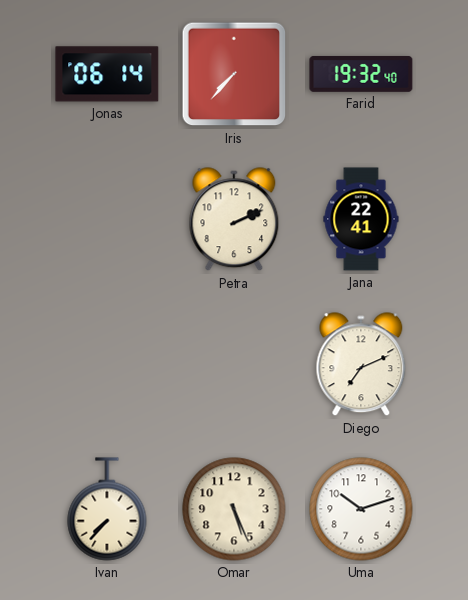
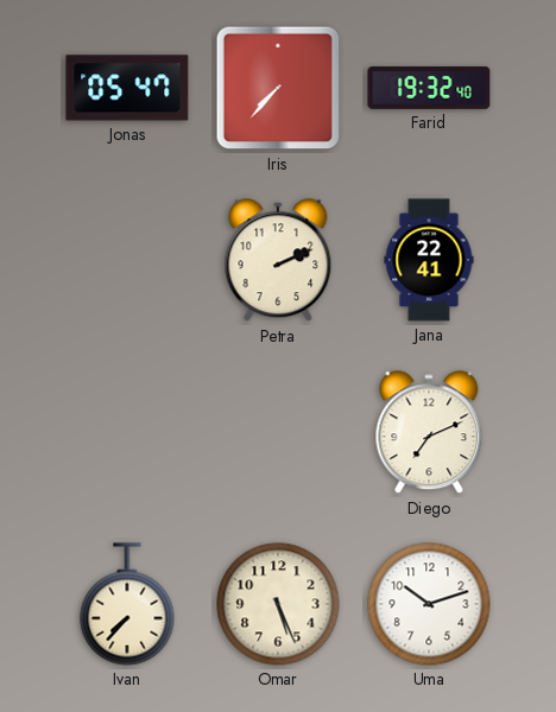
Jonas: 06:14 -> 05:47 (127, 88)
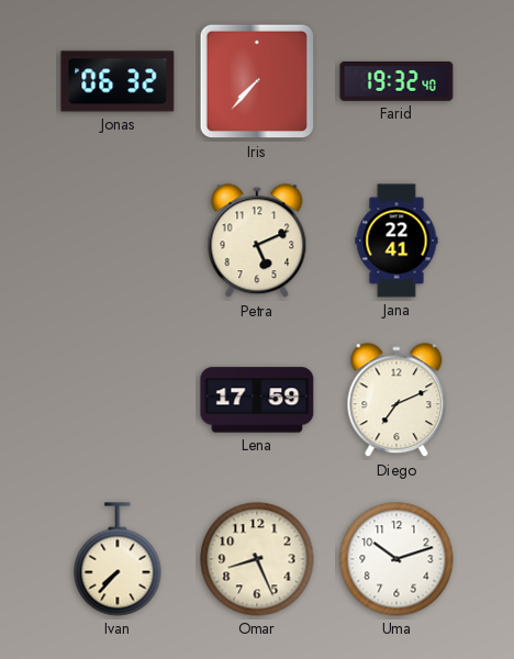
Jonas: 05:47 -> 06:32 (118, 81)
Petra: 2:11 -> 5:11 (257, 242)
Lena: none -> 17:59 (257, 400)
Omar: 5:26 -> 8:26 (257, 559)
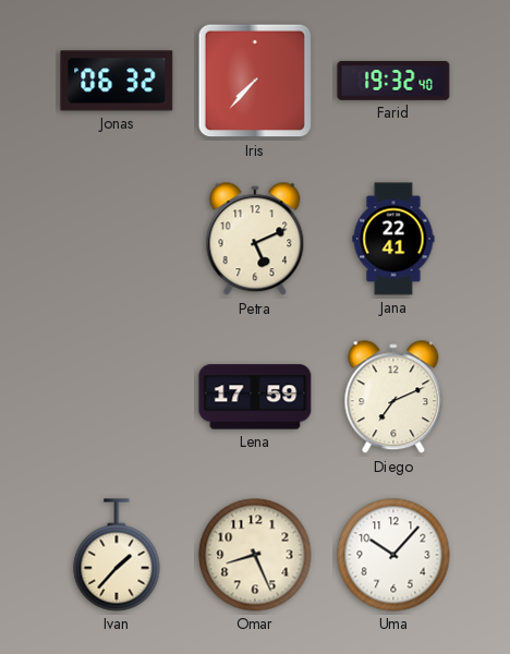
Ivan: 7:37 -> 1:37 (117, 555)
Uma: 10:12 -> 10:07 (393, 555)
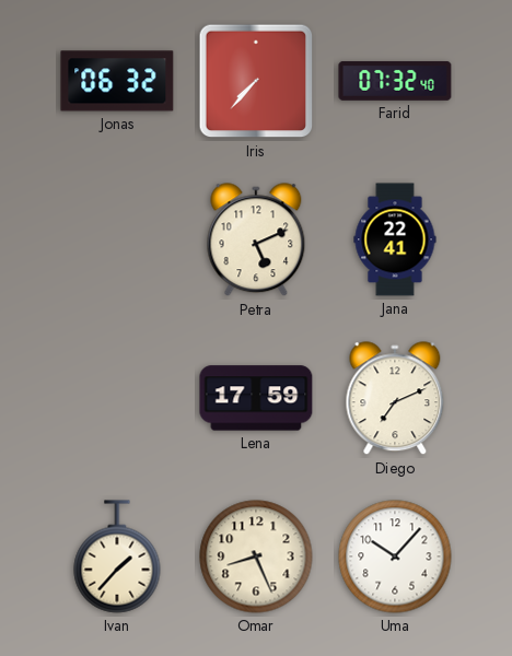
Farid: 19:32 -> 07:32 (395, 81)
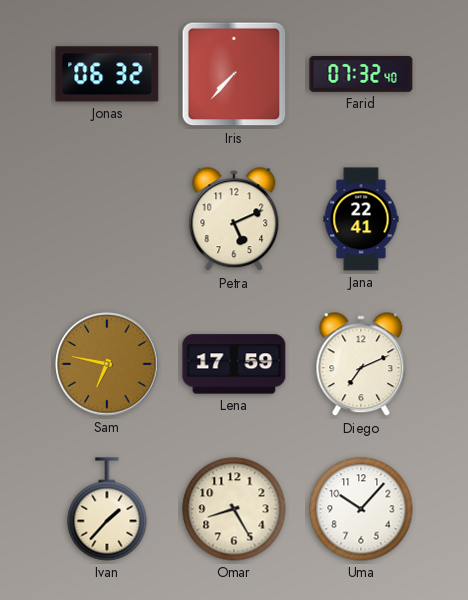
Sam: none -> 6:47 (107, 364)
Omar: 8:26 -> 8:25 (234, 509)
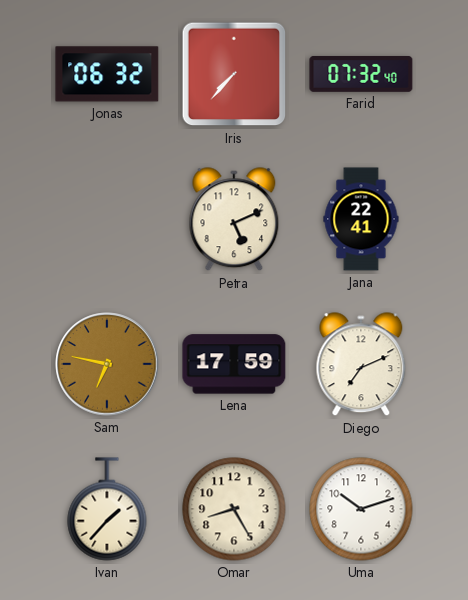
Uma: 10:07 -> 10:12 (361, 509)
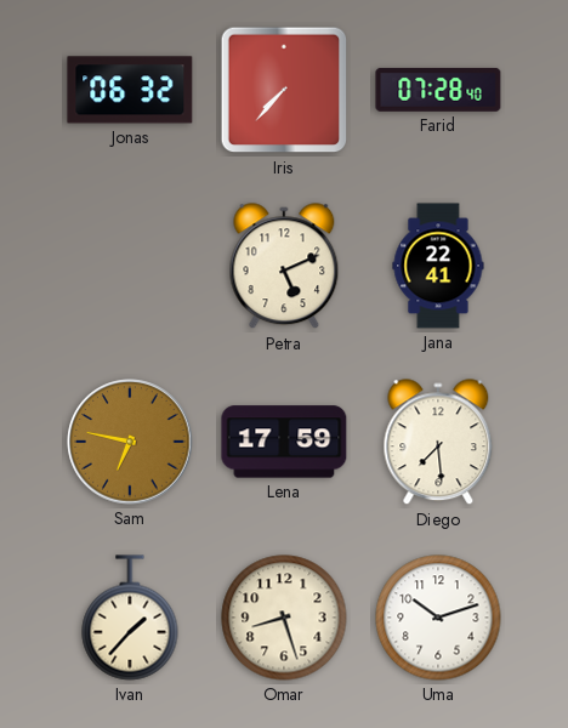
Farid: 07:32 -> 07:28 (438, 90)
Diego: 7:11 -> 7:29 (438, 443)
Omar: 8:25 -> 8:27 (284, 618)
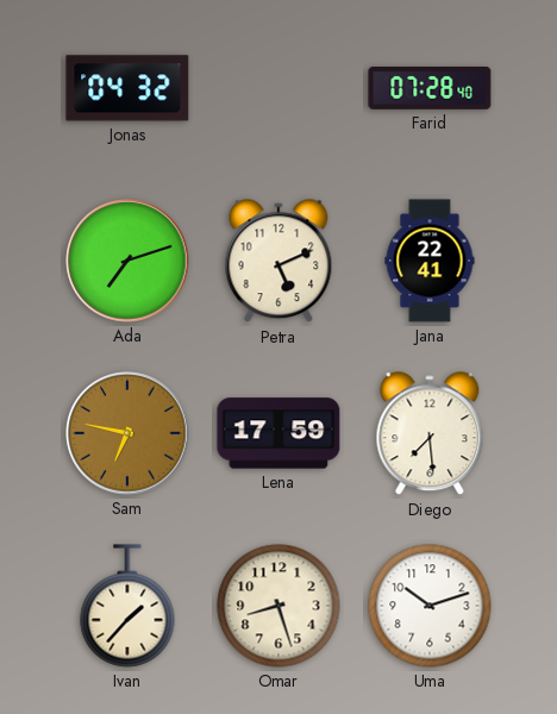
Jonas: 06:32 -> 04:32 (127, 88)
Iris: 7:37 -> none (284, 90)
Ada: none -> 7:12 (127, 261)
